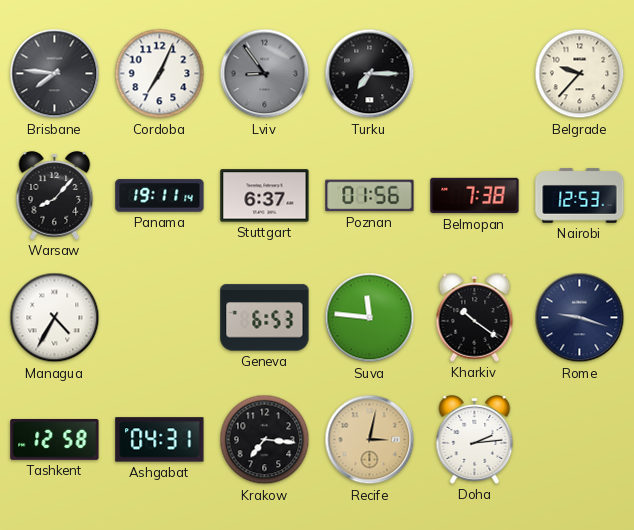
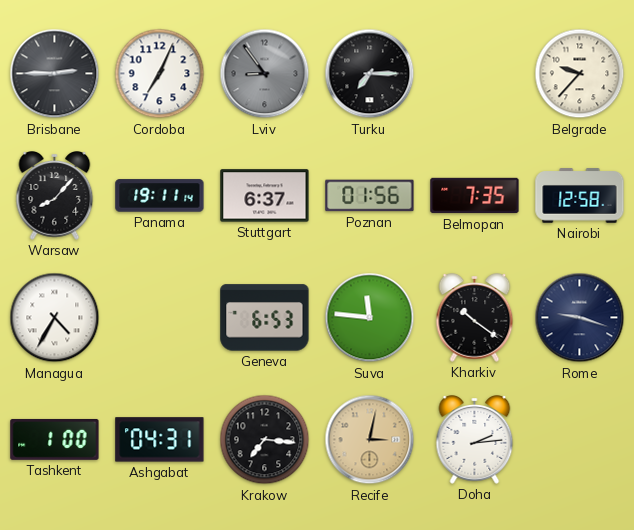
Brisbane: 7:46 -> 2:45 (55, 74)
Belmopan: 7:38 -> 7:35 (475, 196)
Nairobi: 12:53 -> 12:58 (580, 196)
Tashkent: 12:58 -> 1:00 (55, 439)
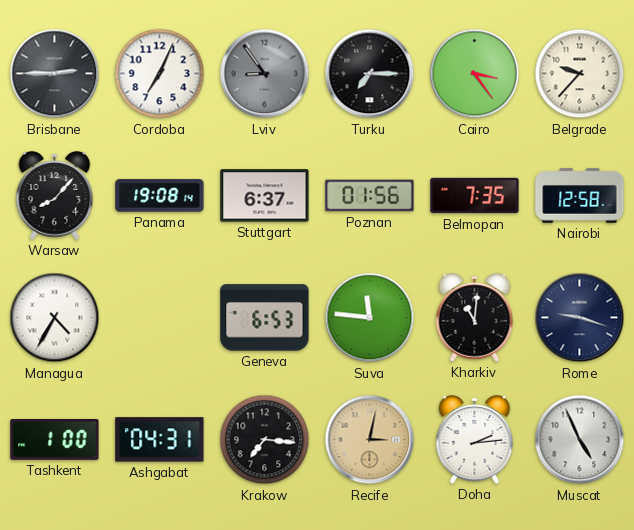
Cairo: none -> 3:24 (475, 74)
Panama: 19:11 -> 19:08 (160, 196)
Kharkiv: 10:21 -> 11:01 (475, 318)
Muscat: none -> 4:56 (580, 440)
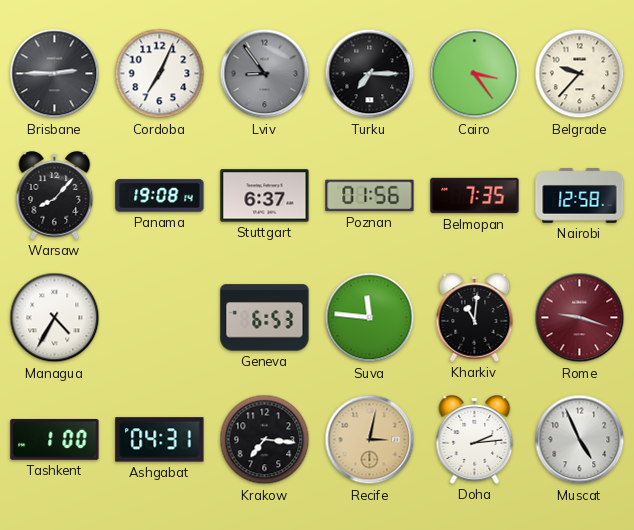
Rome dial: navy -> burgundy (580, 318)
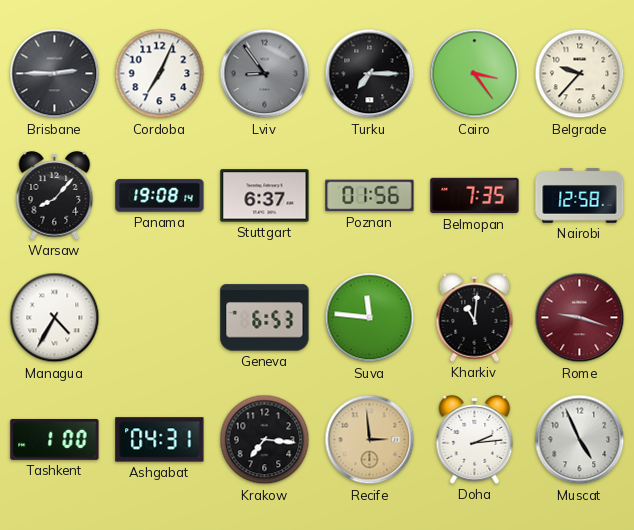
Recife: 3:02 -> 2:59 (370, 440)
